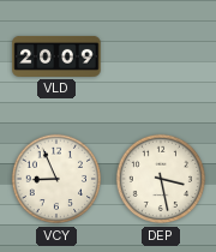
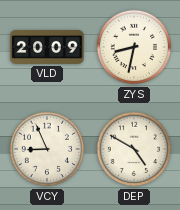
ZYS: none -> 8:32 (134, 47)
DEP: 3:28 -> 4:50 (134, 149)
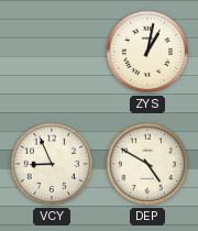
VLD: 20:09 -> none (47, 47)
ZYS: 8:32 -> 1:02 (147, 52)
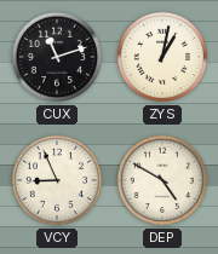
CUX: none -> 11:12 (57, 57)
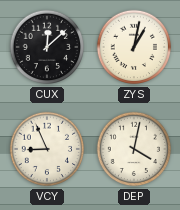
CUX: 11:12 -> 12:08 (47, 47)
DEP: 4:50 -> 4:02 (134, 149)
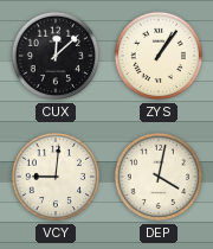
ZYS: 1:02 -> 1:06 (159, 56)
VCY: 8:56 -> 9:01 (56, 177)
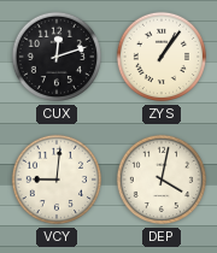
CUX: 12:08 -> 12:12 (57, 57)
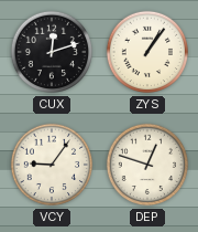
VCY: 9:01 -> 9:06 (52, 165)
DEP: 4:02 -> 12:48 (147, 165)
